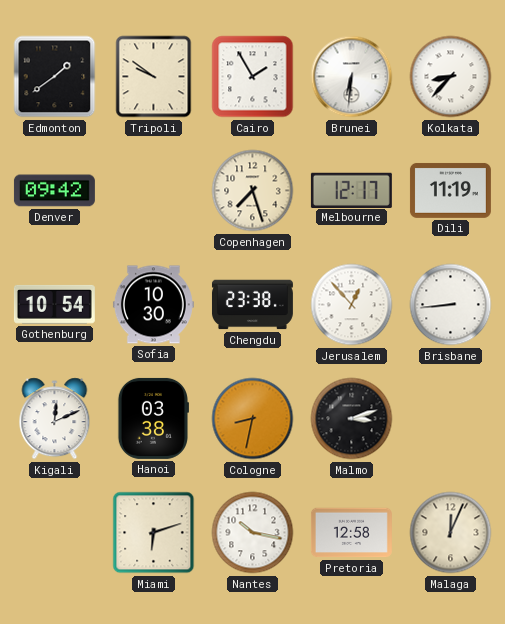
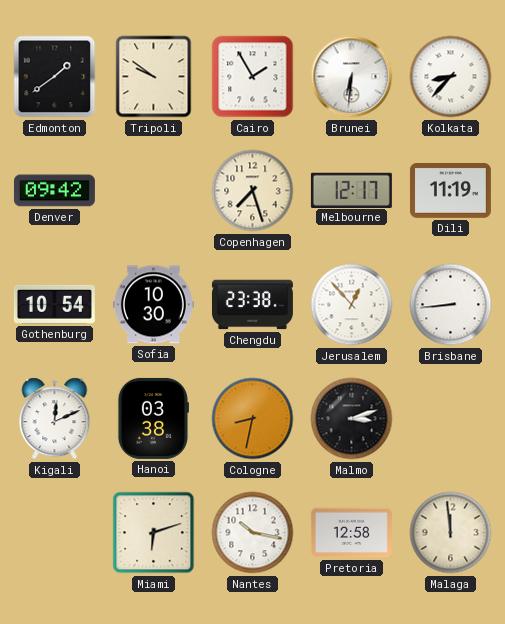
Malaga: 12:04 -> 11:59 (451, 533)
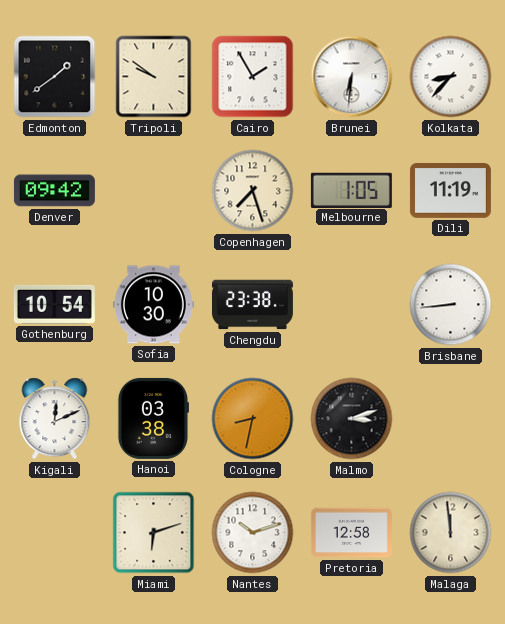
Melbourne: 12:17 -> 1:05 (351, 190)
Jerusalem: 12:53 -> none (352, 305)
Nantes: 10:17 -> 10:12 (253, 533)
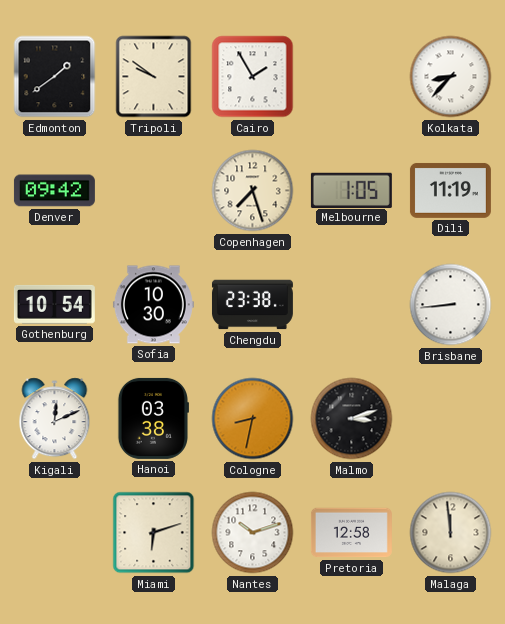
Brunei: 6:31 -> none (352, 77)
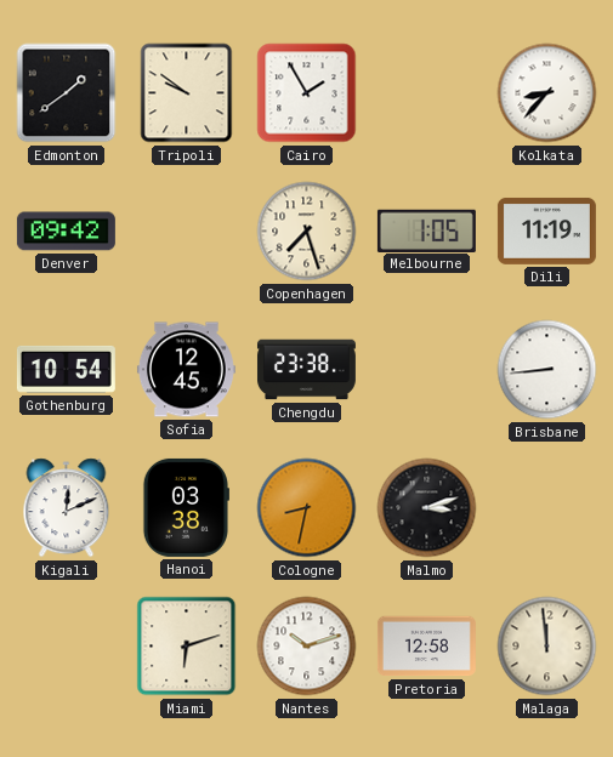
Sofia: 10:30 -> 12:45 (186, 370)
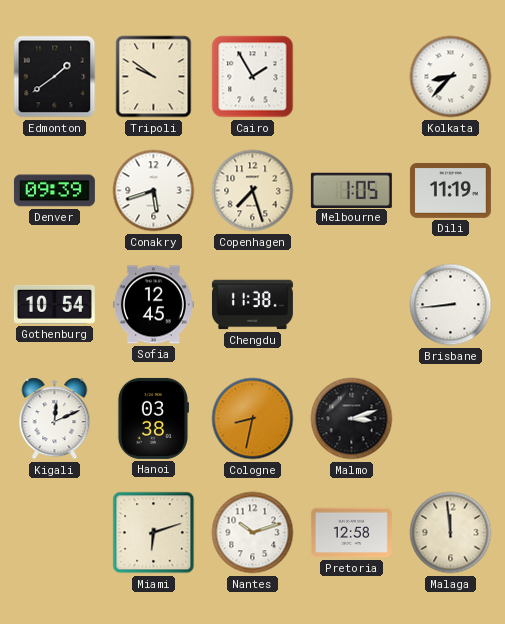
Denver: 09:42 -> 09:39 (54, 191)
Conakry: none -> 5:42 (154, 191)
Chengdu: 23:38 -> 11:38 (252, 305)
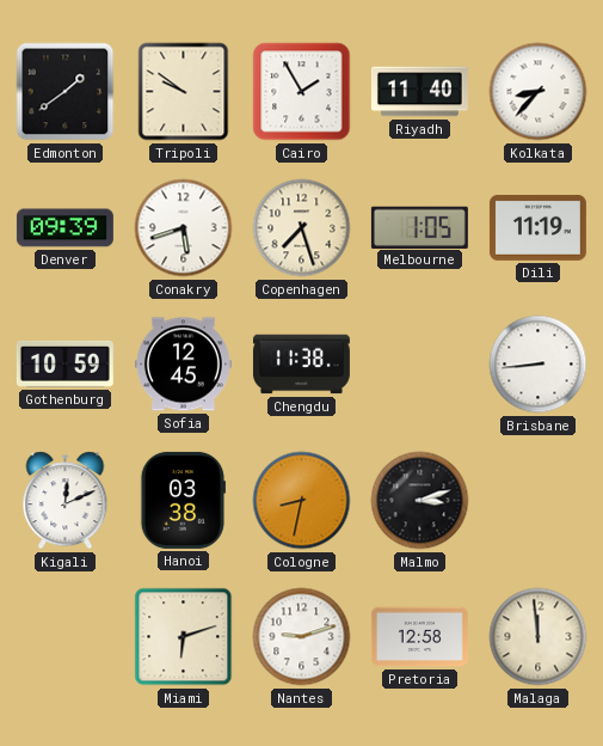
Riyadh: none -> 11:40 (419, 92)
Gothenburg: 10:54 -> 10:59 (64, 363)
Nantes: 10:12 -> 9:12 (302, 637)
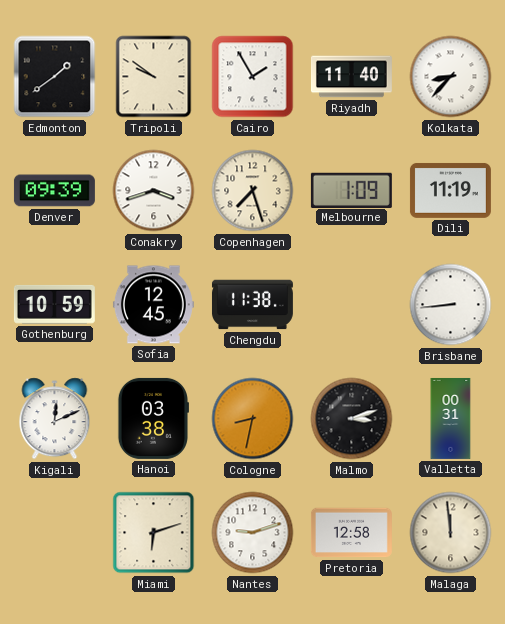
Conakry: 5:42 -> 3:42 (154, 191)
Melbourne: 1:05 -> 1:09 (351, 190)
Valletta: none -> 00:31 (451, 418)
